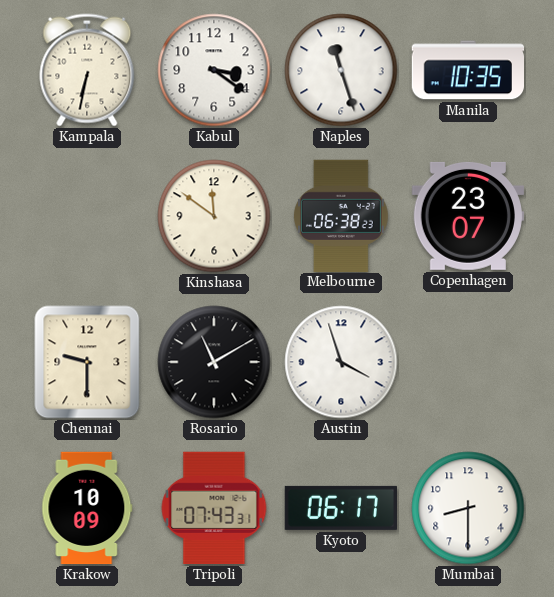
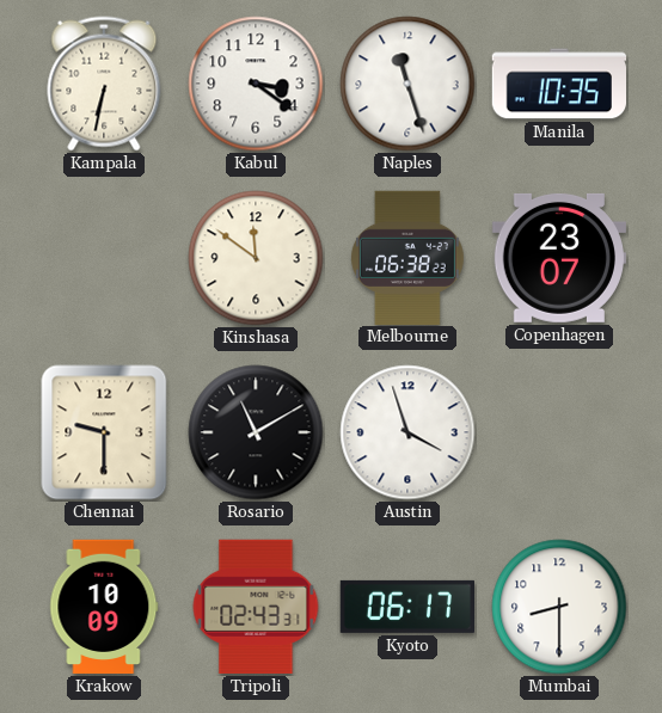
Tripoli: 07:43 -> 02:43 (256, 607)
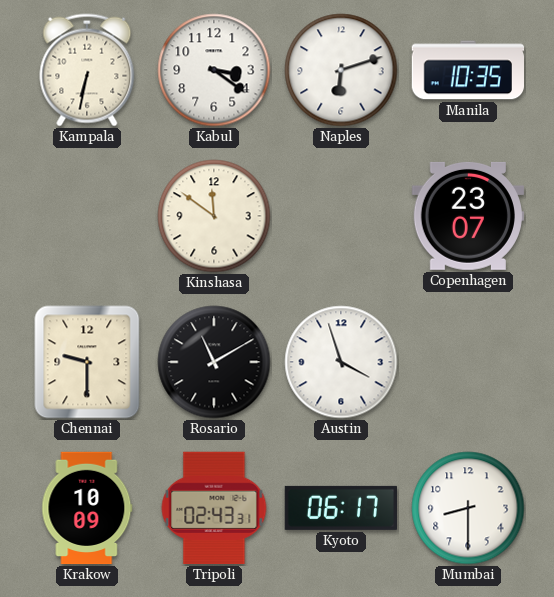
Naples: 11:27 -> 6:12 (341, 70)
Melbourne: 06:38 -> none (407, 257)
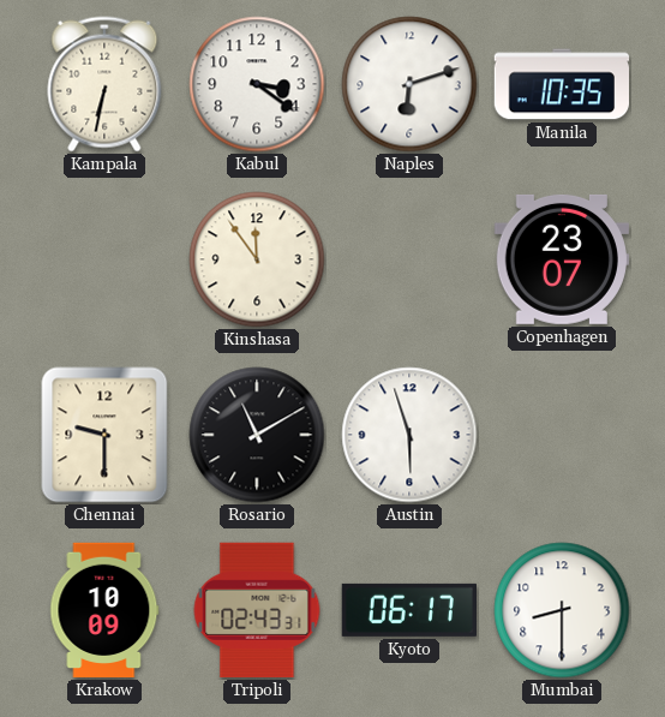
Kinshasa: 11:51 -> 11:54 (257, 259)
Austin: 3:57 -> 5:57 (409, 435)
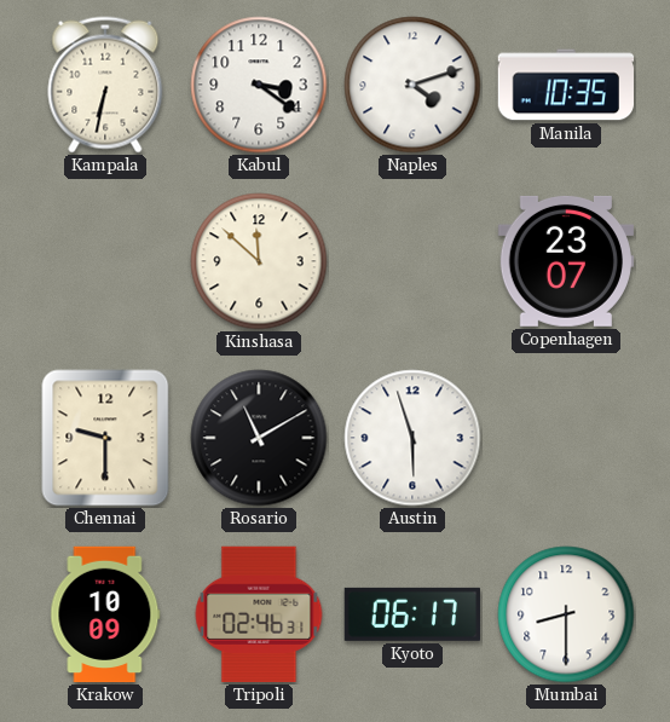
Naples: 6:12 -> 4:12 (412, 85)
Kinshasa: 11:54 -> 11:52 (259, 261)
Tripoli: 02:43 -> 02:46 (259, 614)
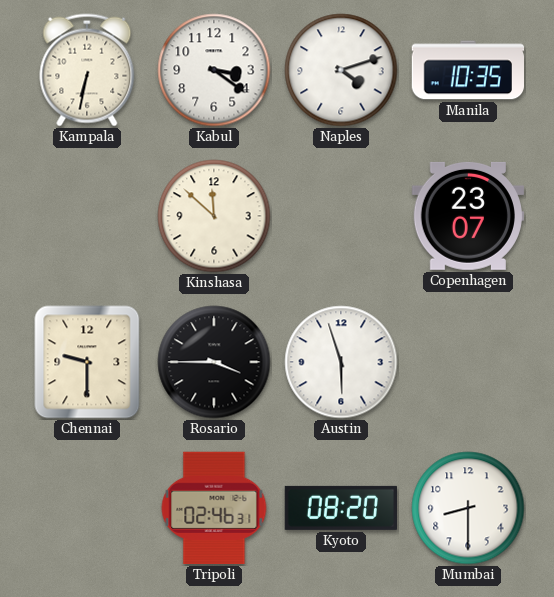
Rosario: 11:10 -> 3:45 (214, 362)
Krakow: 10:09 -> none (105, 614)
Kyoto: 06:17 -> 08:20 (340, 508)
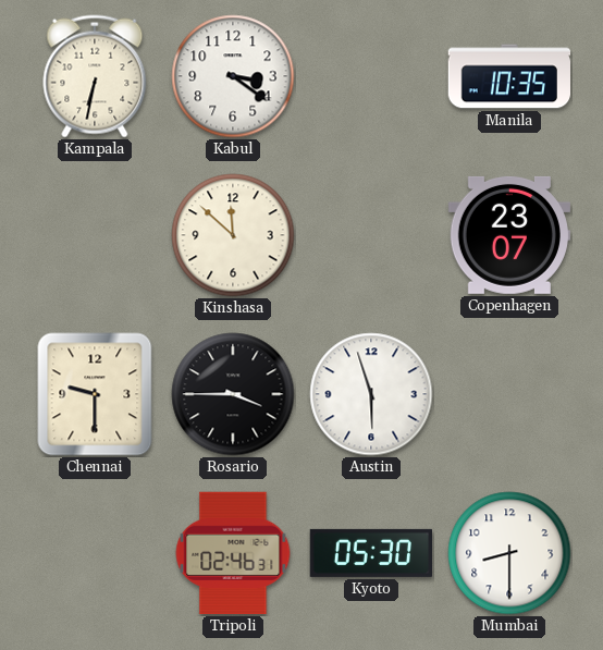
Naples: 4:12 -> none (341, 70)
Kyoto: 08:20 -> 05:30 (370, 553)
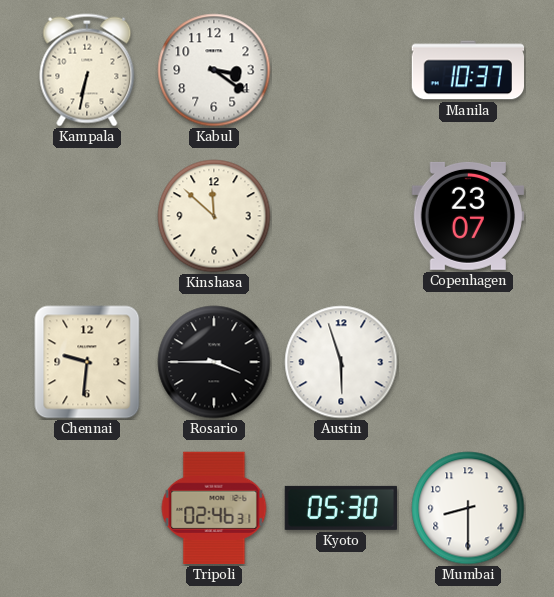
Manila: 10:35 -> 10:37 (467, 70)
Chennai: 9:30 -> 9:31 (87, 362)
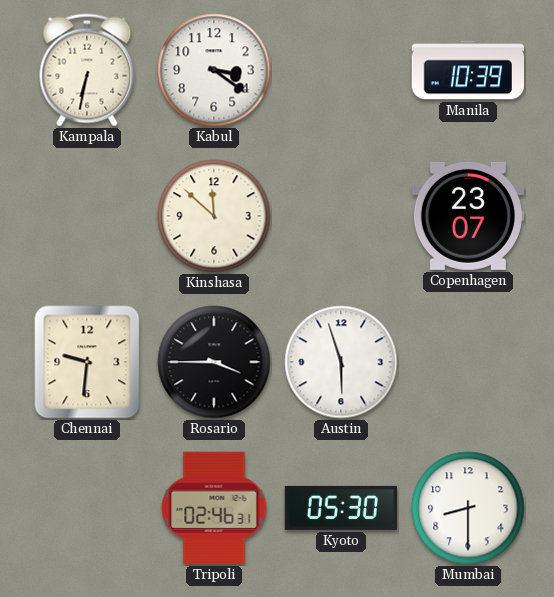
Manila: 10:37 -> 10:39 (467, 70)
